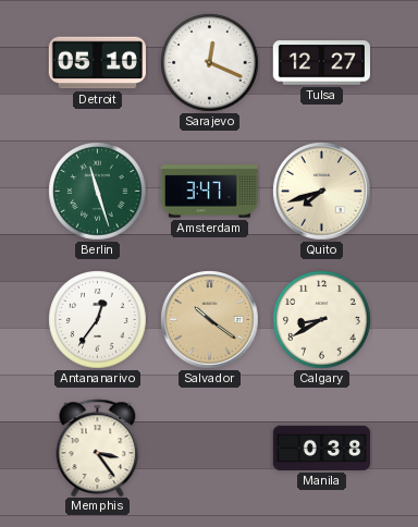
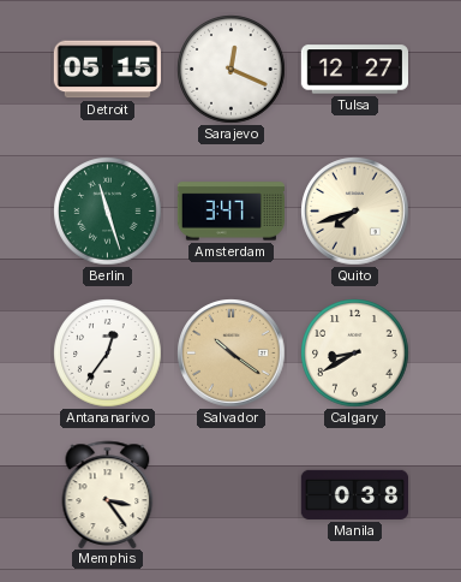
Detroit: 05:10 -> 05:15 (107, 70)
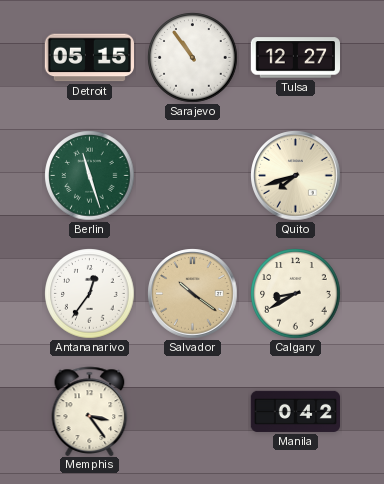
Sarajevo: 12:19 -> 10:54 (193, 58)
Amsterdam: 3:47 -> none (230, 212)
Manila: 0:38 -> 0:42 (295, 411)
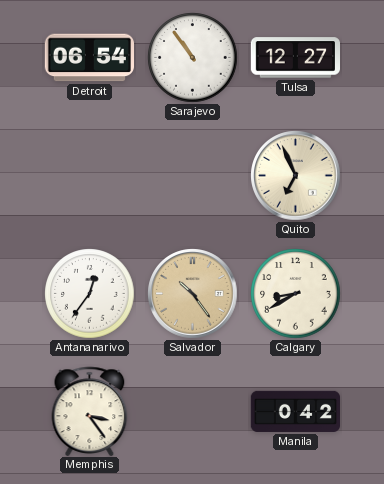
Detroit: 05:15 -> 06:54 (89, 58)
Berlin: 11:27 -> none (90, 176)
Quito: 7:42 -> 6:56 (296, 176)
Salvador: 10:21 -> 10:24 (193, 294)
